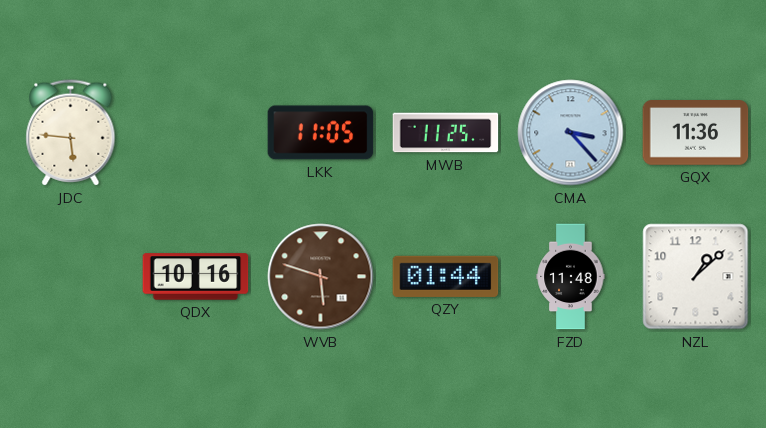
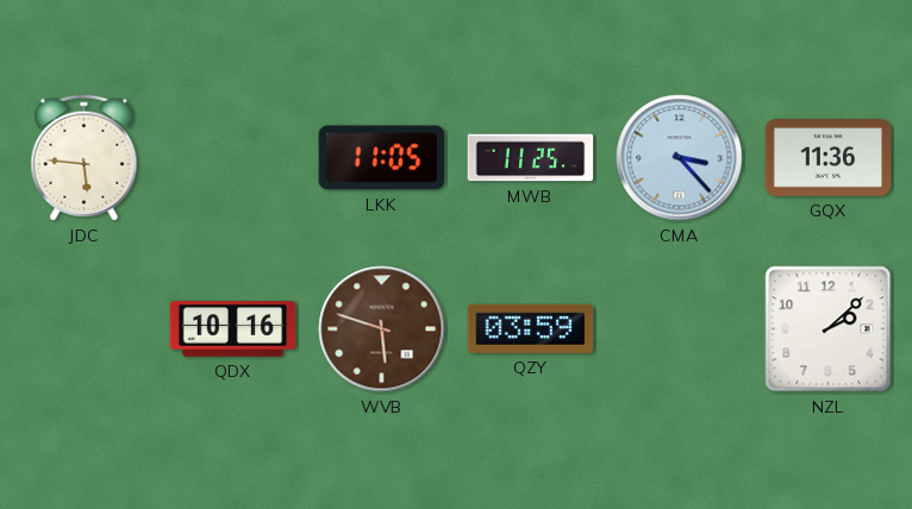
QZY: 01:44 -> 03:59 (531, 328)
FZD: 11:48 -> none (571, 277)
NZL: 1:08 -> 2:08 (829, 329)
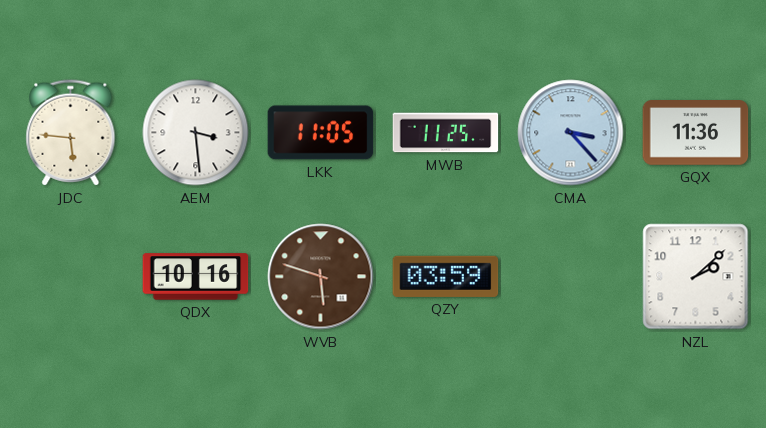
AEM: none -> 3:29 (196, 133)
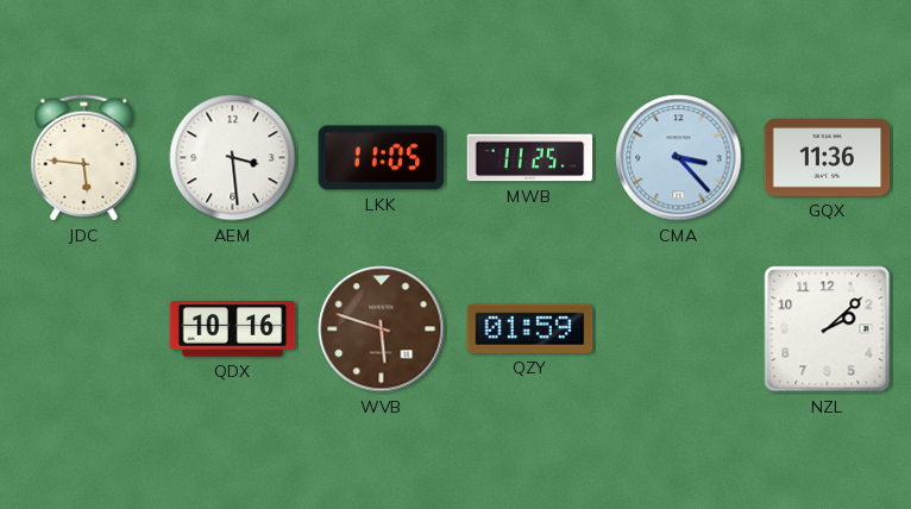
QZY: 03:59 -> 01:59 (530, 328)
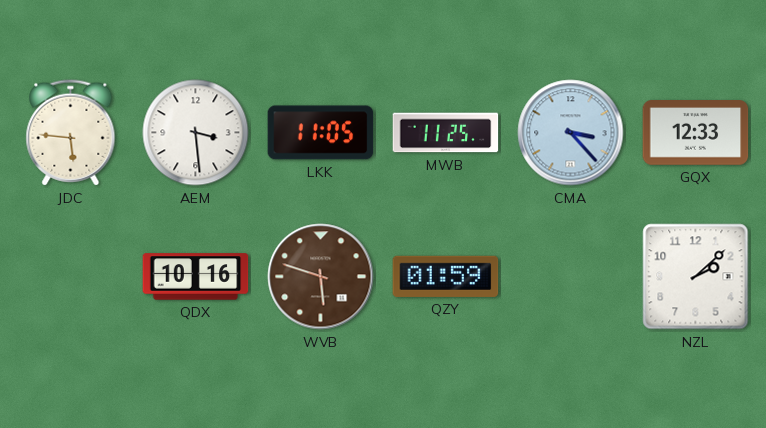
GQX: 11:36 -> 12:33 (696, 133)
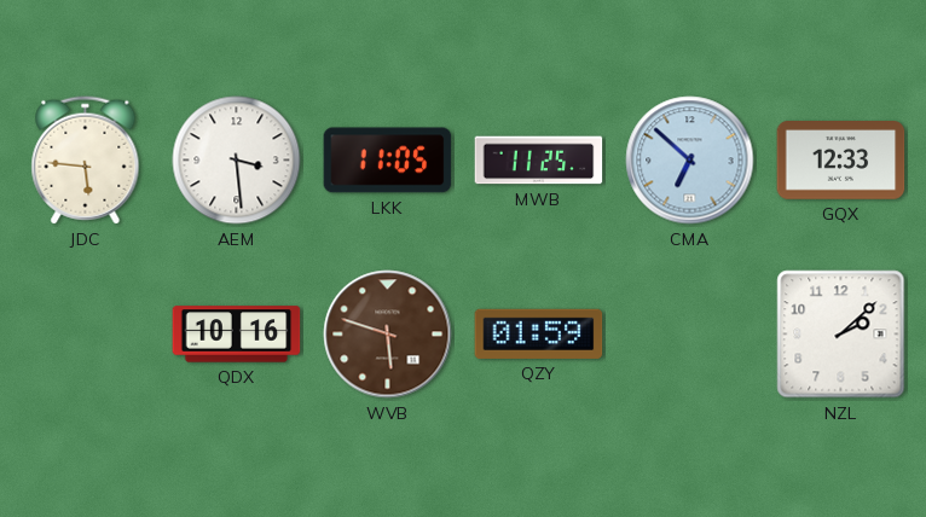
CMA: 3:23 -> 6:52 (690, 161)
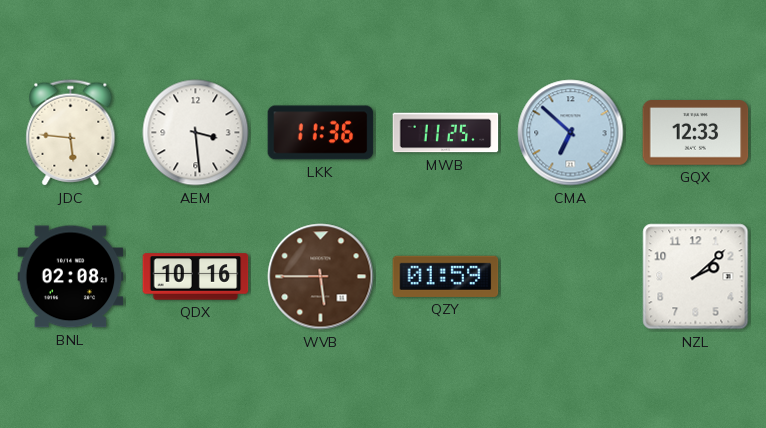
LKK: 11:05 -> 11:36 (321, 133)
BNL: none -> 02:08 (71, 277)
WVB: 5:48 -> 5:45 (321, 277)
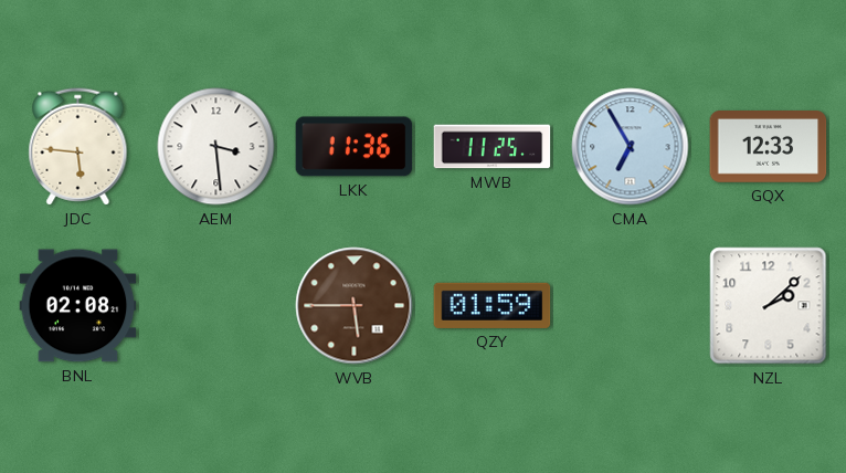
CMA: 6:52 -> 6:55 (631, 147)
QDX: 10:16 -> none (196, 277)
